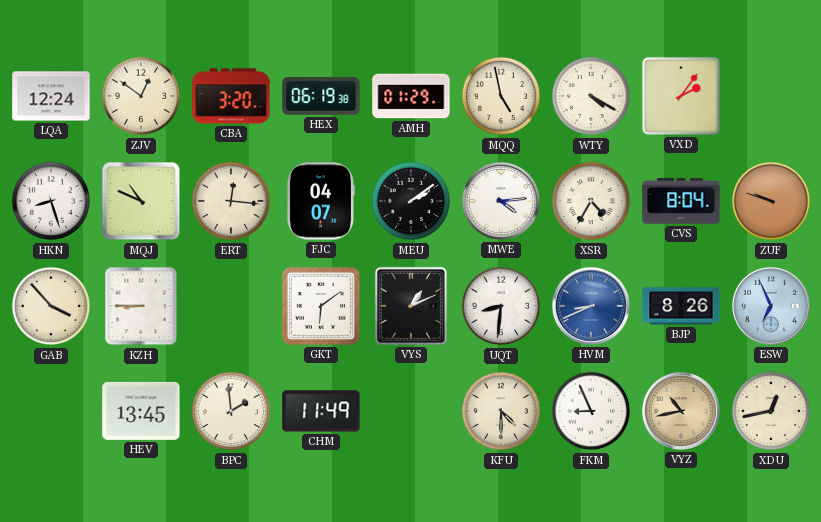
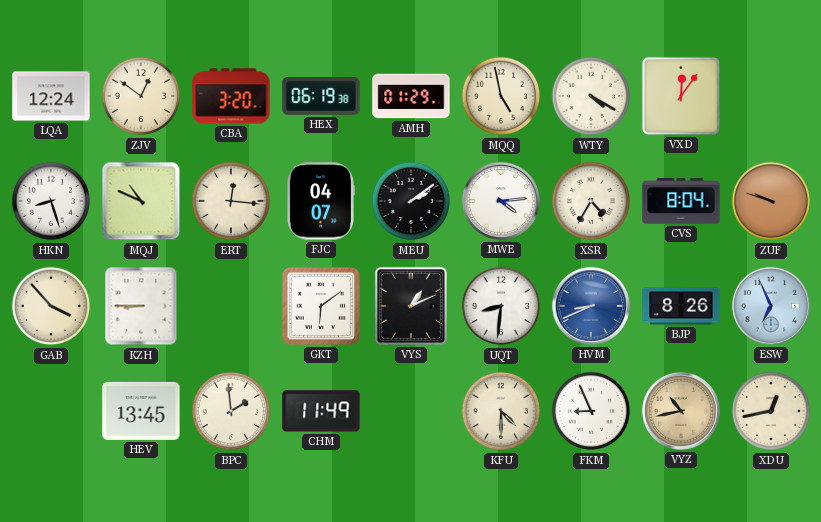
VXD: 2:06 -> 12:06 (681, 96)
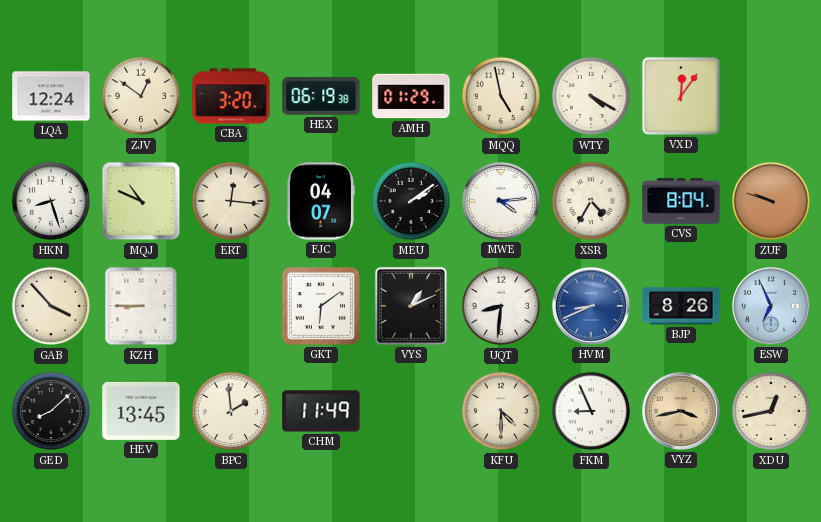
GED: none -> 8:08 (51, 411)
VYZ: 10:43 -> 3:43 (681, 411)
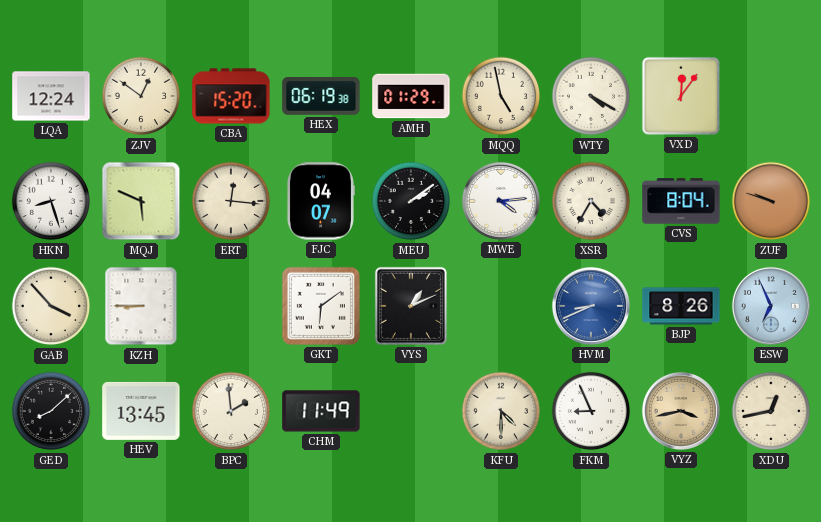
CBA: 3:20 -> 15:20 (231, 96)
MQJ: 10:49 -> 5:49 (141, 201)
UQT: 8:31 -> none (501, 306)
